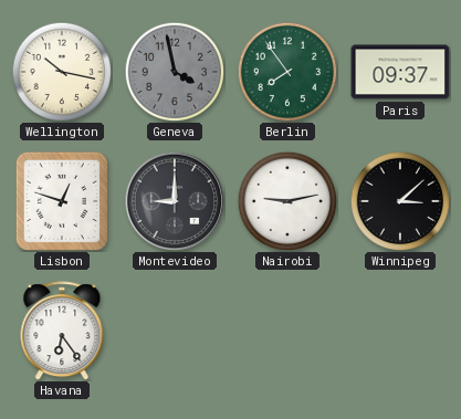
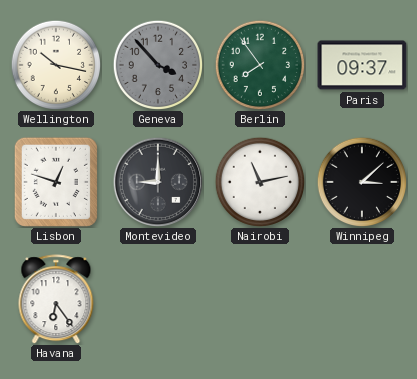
Geneva: 3:58 -> 3:53 (157, 64)
Nairobi: 9:13 -> 11:13 (259, 181)
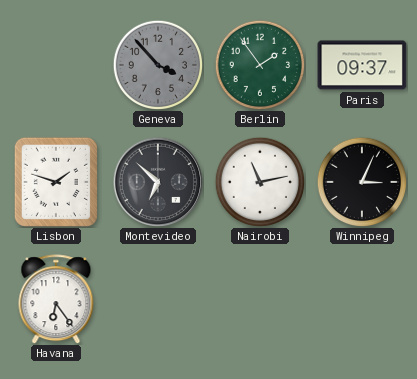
Wellington: 10:17 -> none (55, 64)
Berlin: 7:54 -> 1:54 (259, 64)
Lisbon: 12:48 -> 1:48 (56, 182)
Montevideo: 9:00 -> 6:52 (157, 181)
Winnipeg: 3:08 -> 3:04 (361, 181)
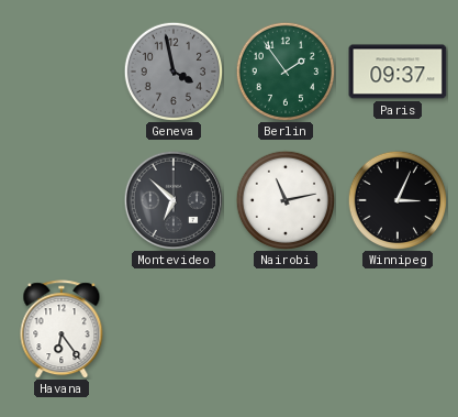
Geneva: 3:53 -> 3:58 (172, 70)
Lisbon: 1:48 -> none (56, 182)
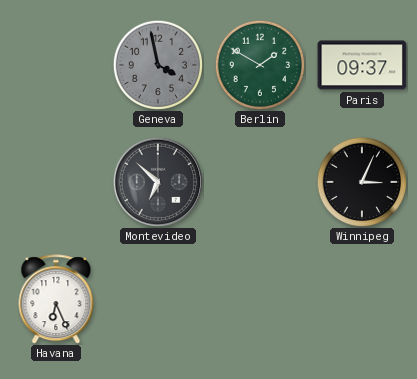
Berlin: 1:54 -> 1:50 (259, 64)
Nairobi: 11:13 -> none (284, 199)
Havana: 6:24 -> 6:26 (56, 299)
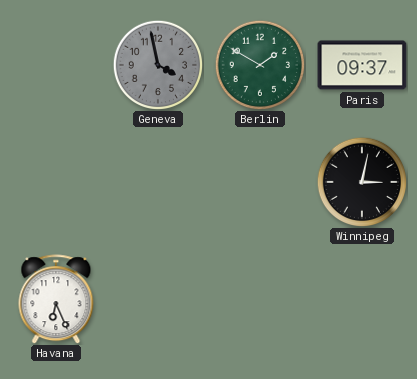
Montevideo: 6:52 -> none (157, 181)
Winnipeg: 3:04 -> 3:02 (361, 181)
